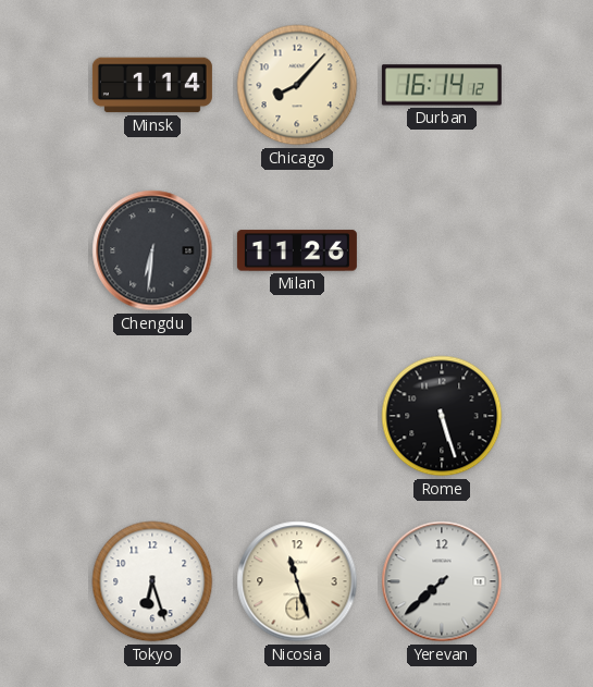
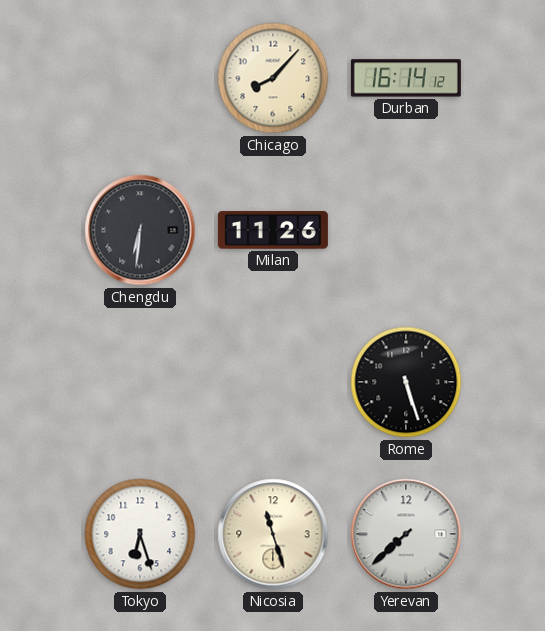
Minsk: 1:14 -> none (152, 85)
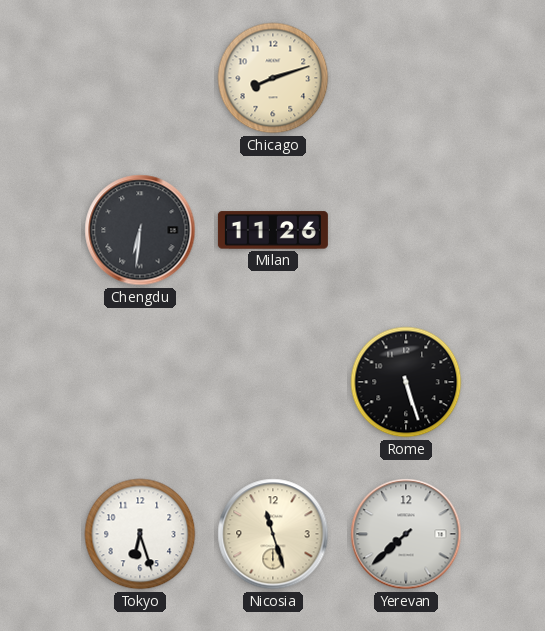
Chicago: 8:07 -> 8:12 (273, 78)
Durban: 16:14 -> none (406, 78)
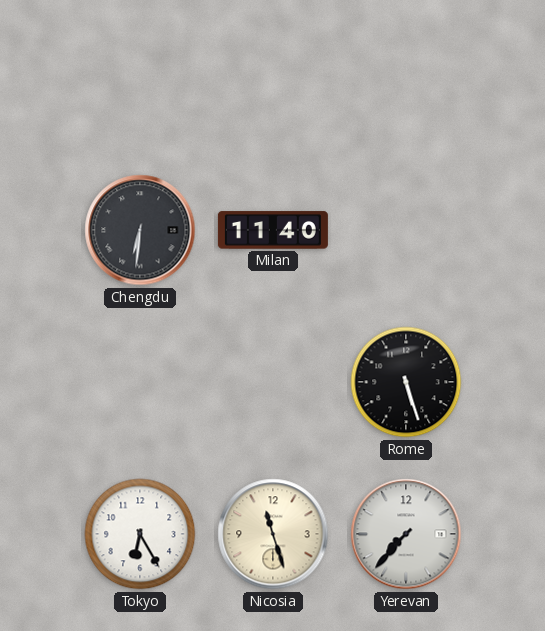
Chicago: 8:12 -> none (273, 78)
Milan: 11:26 -> 11:40 (273, 230)
Tokyo: 6:27 -> 6:25 (140, 534)
Yerevan: 7:38 -> 7:37 (406, 534)
